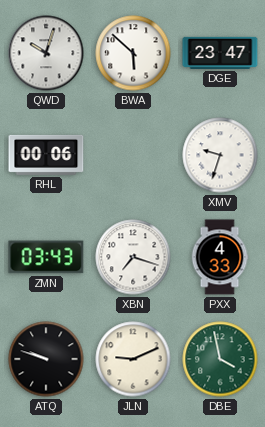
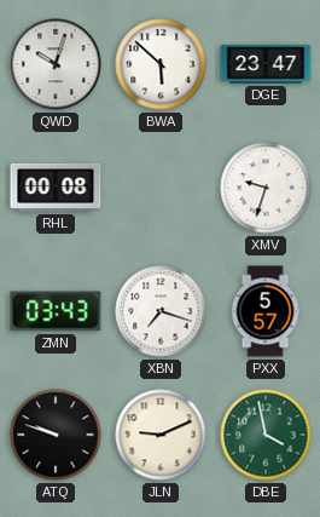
RHL: 00:06 -> 00:08 (56, 188)
PXX: 4:33 -> 5:57 (266, 311)
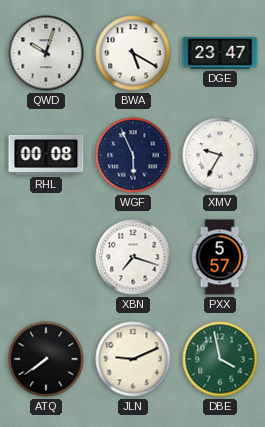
BWA: 5:52 -> 5:20 (133, 53)
WGF: none -> 5:56 (133, 155)
XMV: 9:33 -> 9:35 (220, 155)
ZMN: 03:43 -> none (56, 311)
ATQ: 9:48 -> 7:39 (46, 359)
